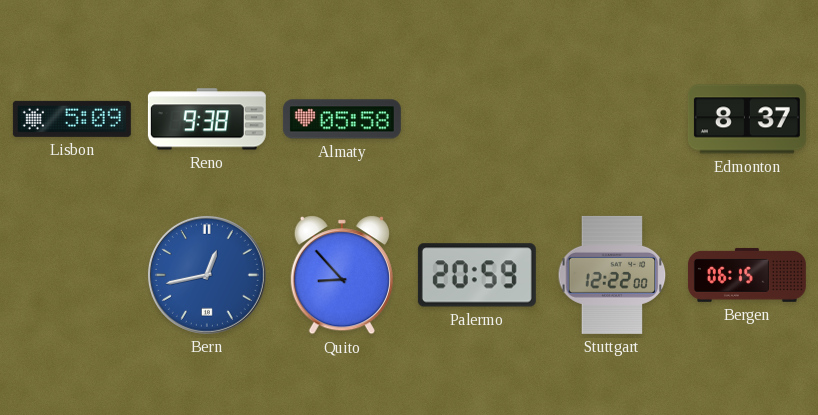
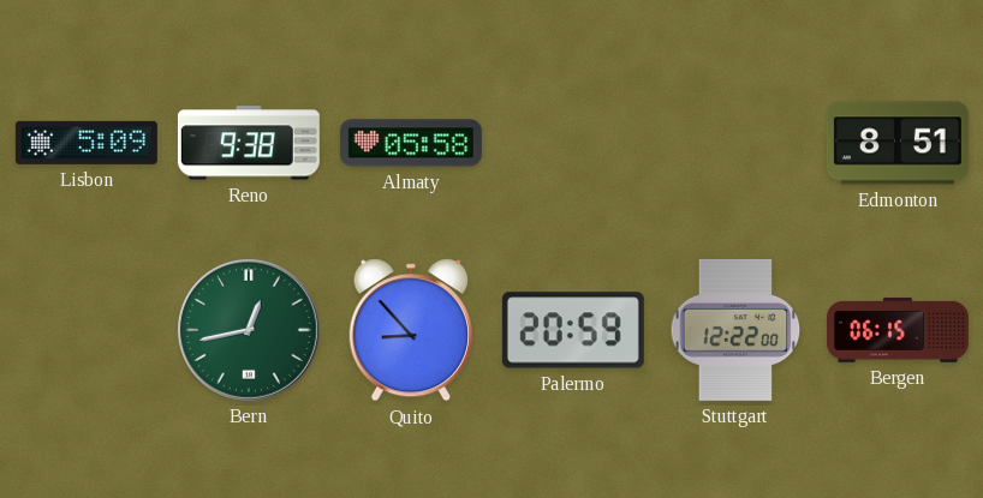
Edmonton: 8:37 -> 8:51 (898, 143)
Bern dial: blue -> green (249, 330)
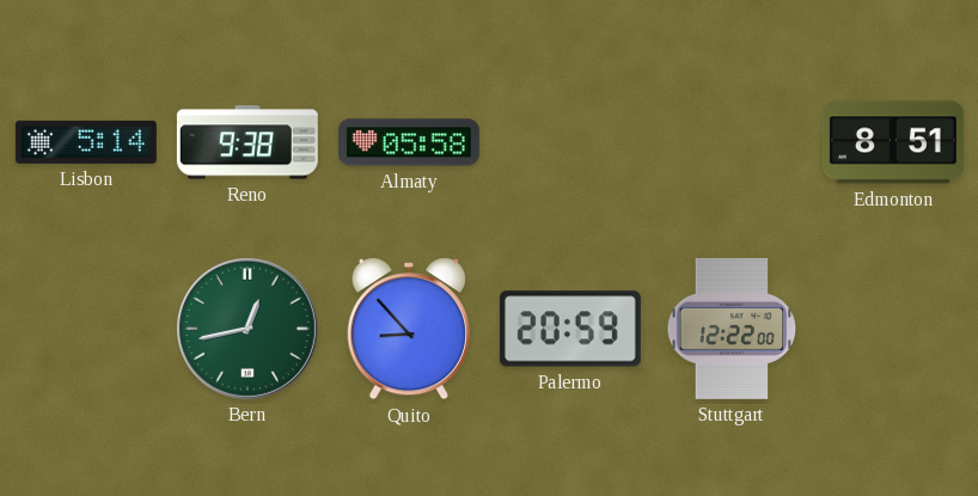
Lisbon: 5:09 -> 5:14 (86, 142)
Bergen: 06:15 -> none (898, 330)
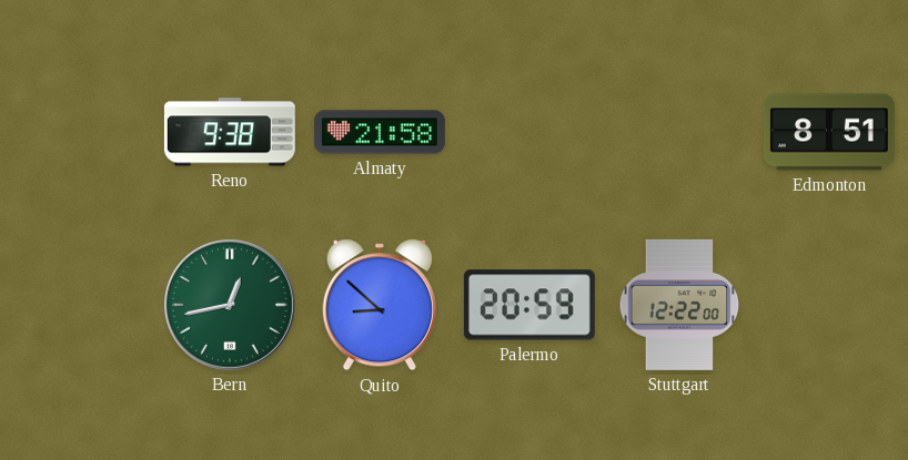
Lisbon: 5:14 -> none (86, 142)
Almaty: 05:58 -> 21:58 (380, 132)
Quito: 8:53 -> 8:52 (380, 305)
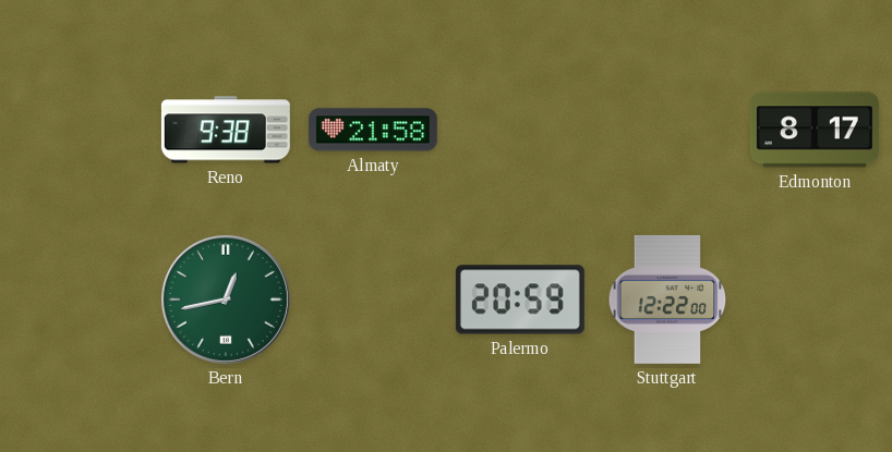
Edmonton: 8:51 -> 8:17 (815, 130)
Quito: 8:52 -> none (380, 305)
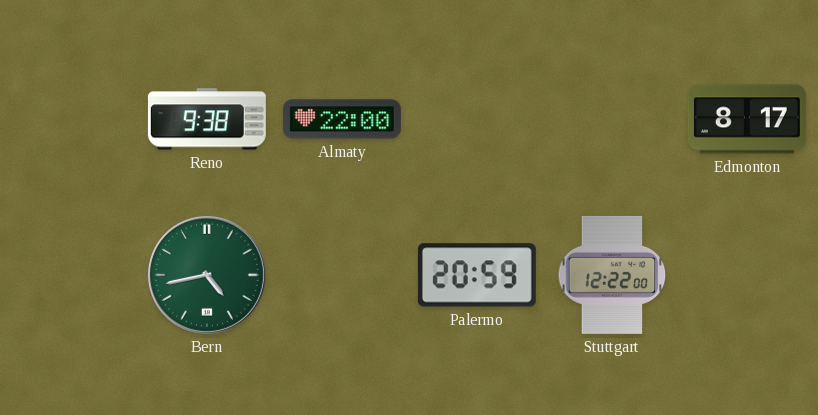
Almaty: 21:58 -> 22:00 (342, 119)
Bern: 12:43 -> 4:43 (207, 275)
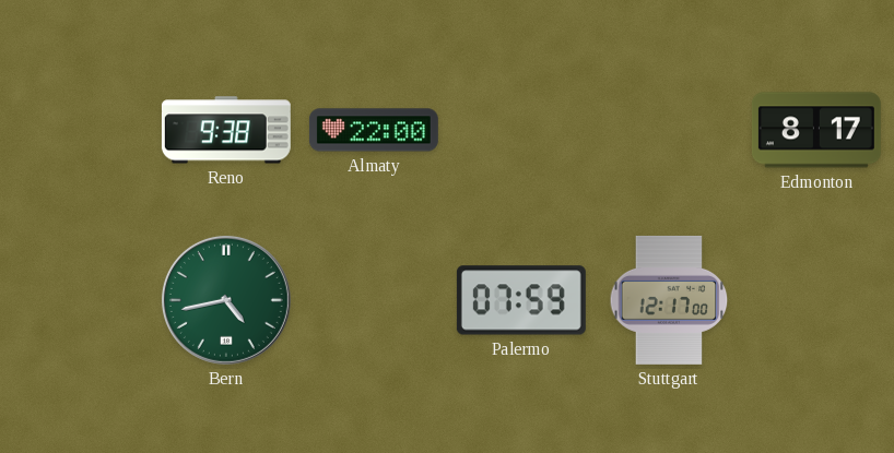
Palermo: 20:59 -> 07:59 (521, 300)
Stuttgart: 12:22 -> 12:17 (669, 300)
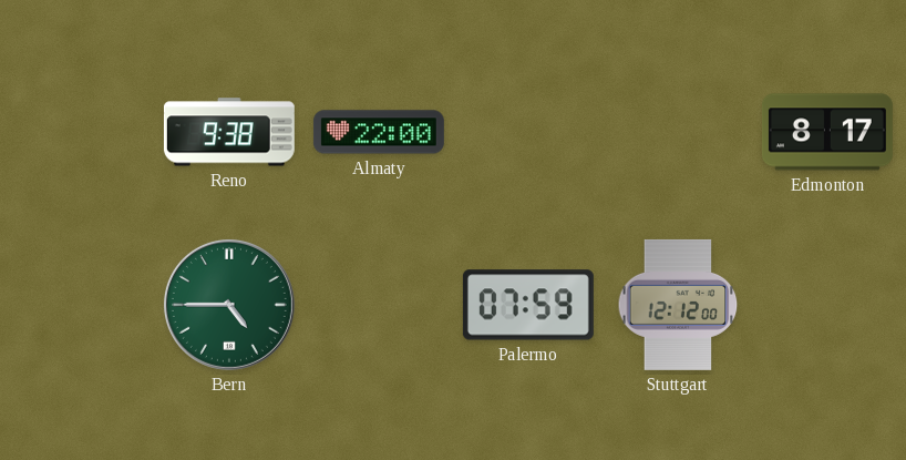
Bern: 4:43 -> 4:45 (229, 305)
Stuttgart: 12:17 -> 12:12 (678, 305)
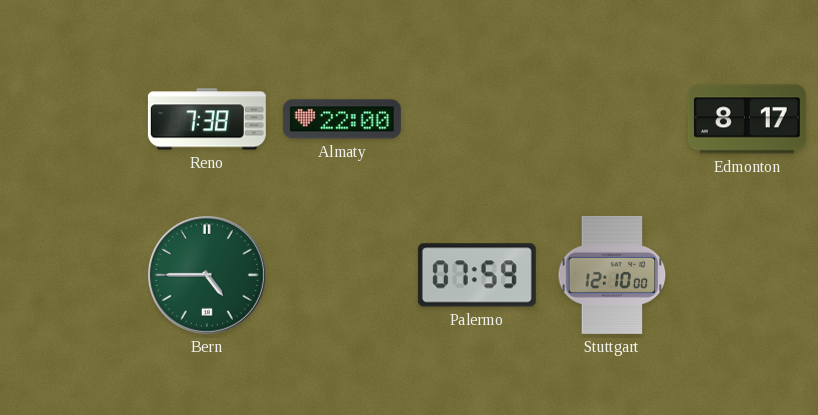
Reno: 9:38 -> 7:38 (207, 119)
Stuttgart: 12:12 -> 12:10 (612, 275)
